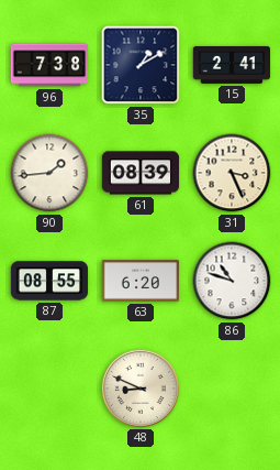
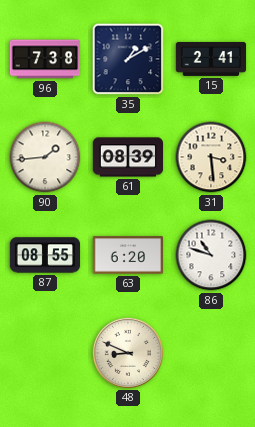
31: 3:26 -> 3:29 (211, 157)
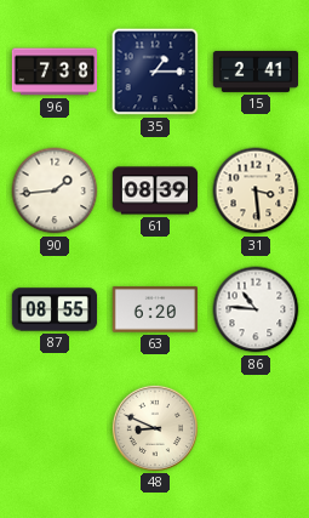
35: 1:10 -> 1:15 (155, 72)
86: 10:48 -> 10:46 (256, 309)
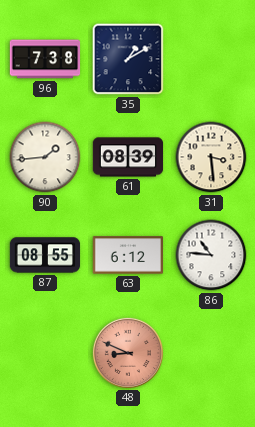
35: 1:15 -> 1:10 (128, 59)
15: 2:41 -> none (256, 72)
63: 6:20 -> 6:12 (127, 255)
48 dial: cream -> salmon (127, 352)
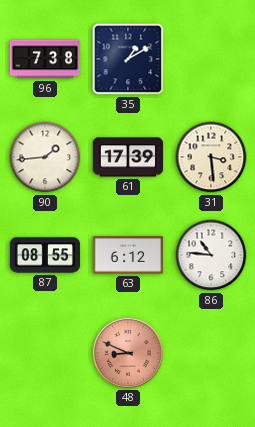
61: 08:39 -> 17:39 (128, 157)
